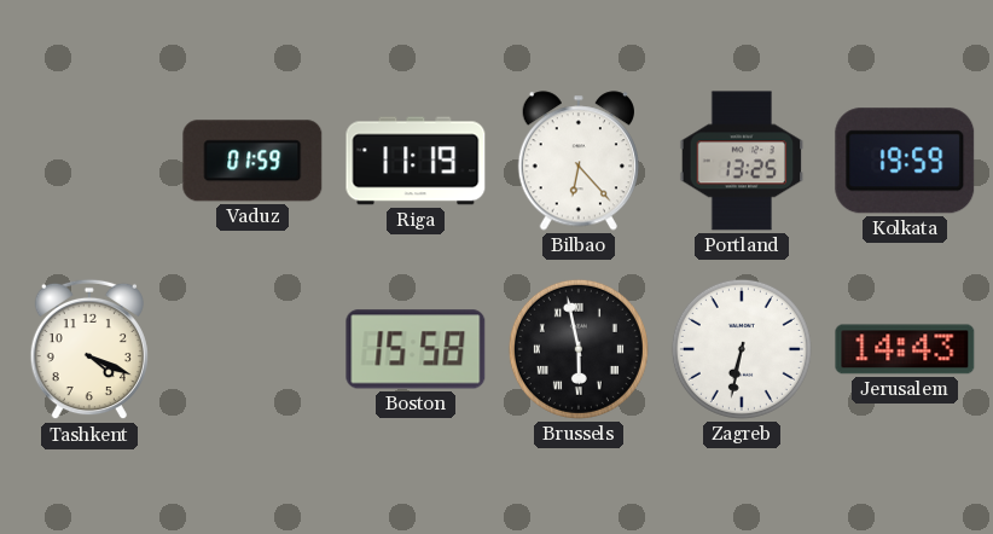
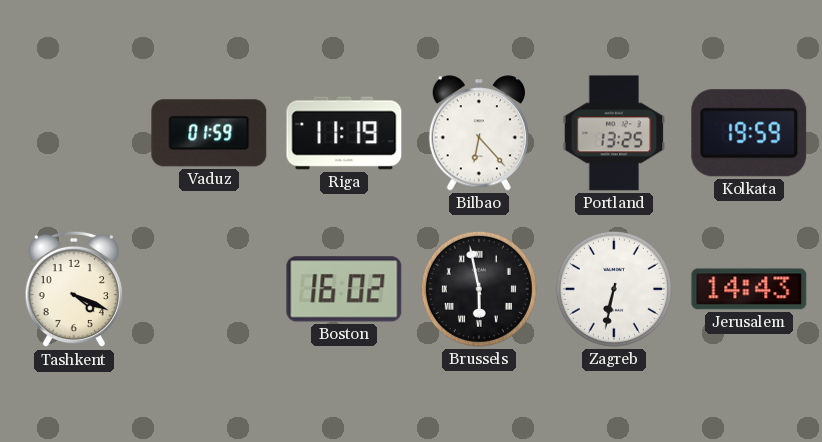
Boston: 15:58 -> 16:02 (344, 289)
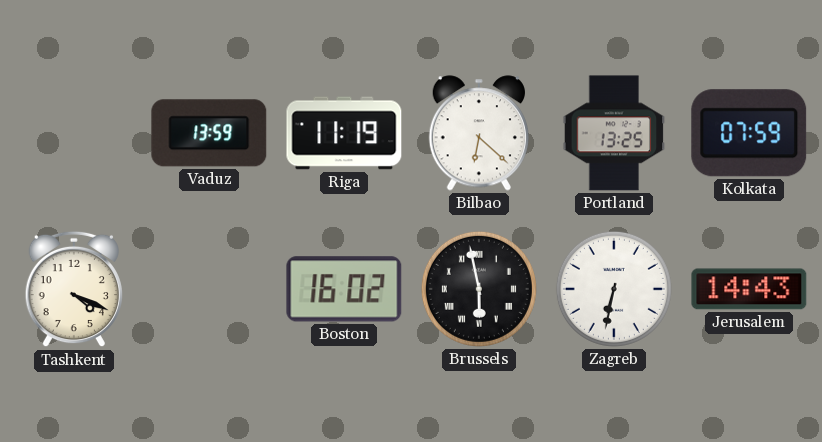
Vaduz: 01:59 -> 13:59 (209, 133)
Bilbao: 6:23 -> 6:22 (478, 133)
Kolkata: 19:59 -> 07:59 (749, 133)
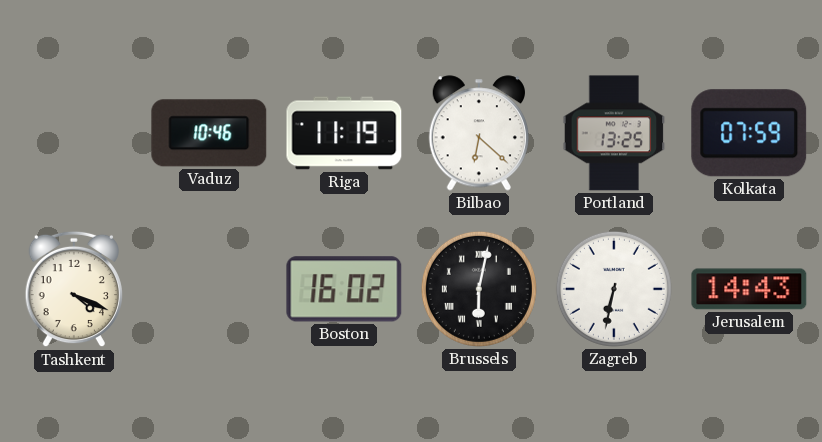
Vaduz: 13:59 -> 10:46 (209, 133)
Brussels: 5:58 -> 6:02 (479, 289)
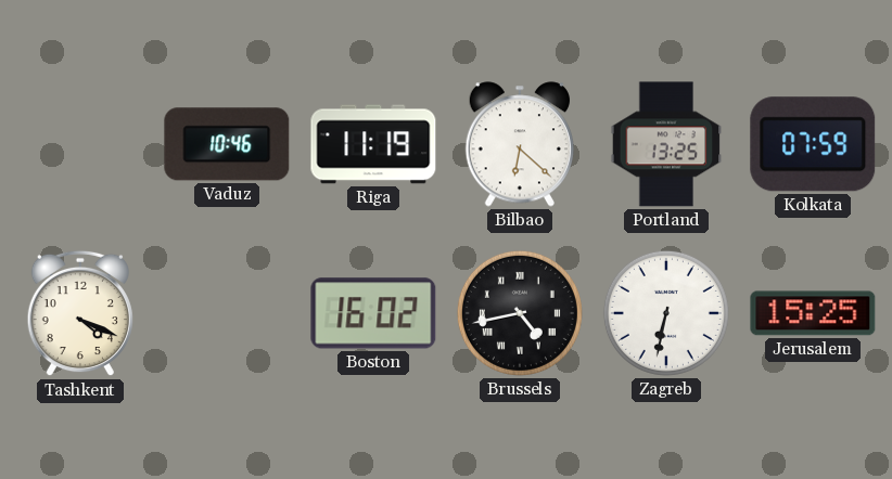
Brussels: 6:02 -> 4:43 (520, 313)
Jerusalem: 14:43 -> 15:25 (813, 313)
